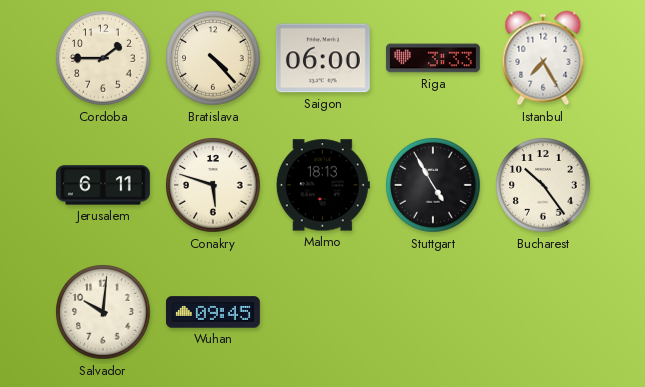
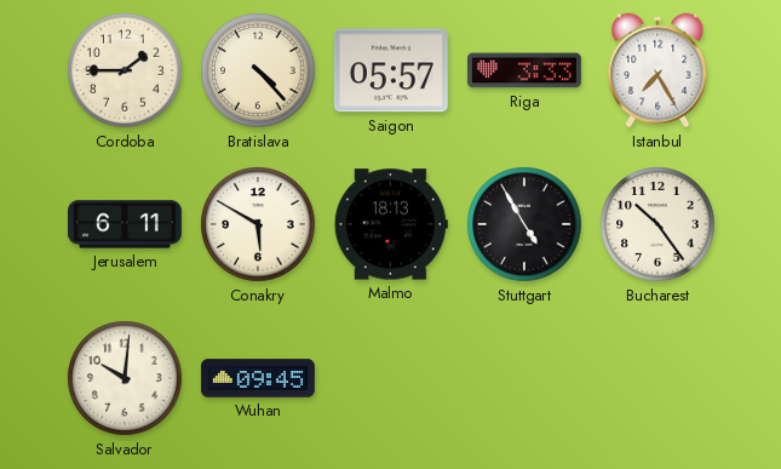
Saigon: 06:00 -> 05:57 (391, 70)
Conakry: 5:48 -> 5:50 (258, 224)
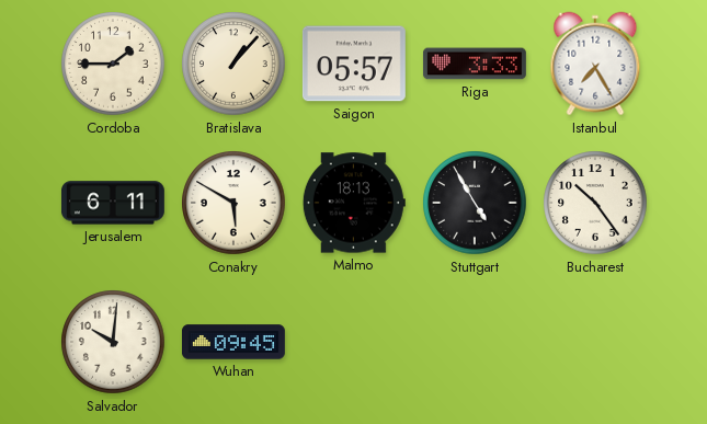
Bratislava: 4:23 -> 1:07 (233, 64)
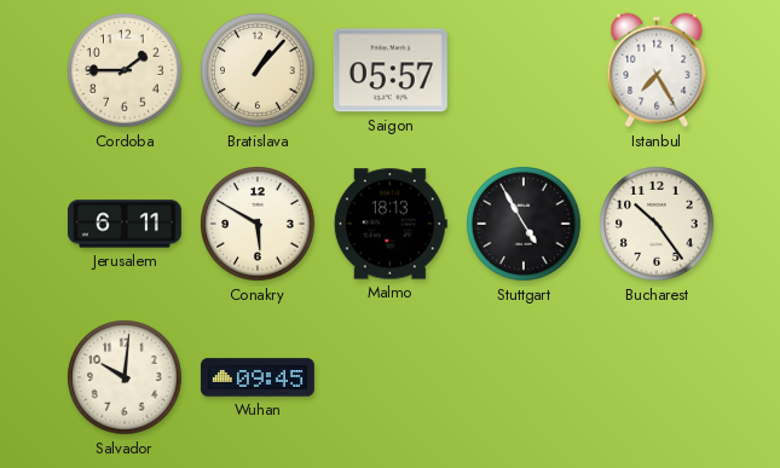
Riga: 3:33 -> none (475, 64)
